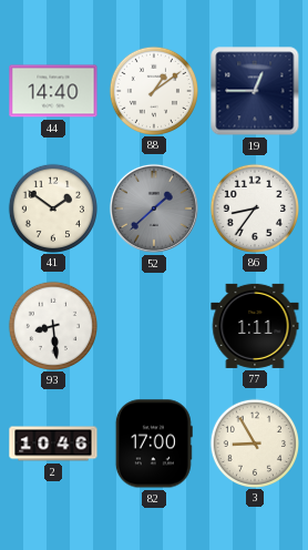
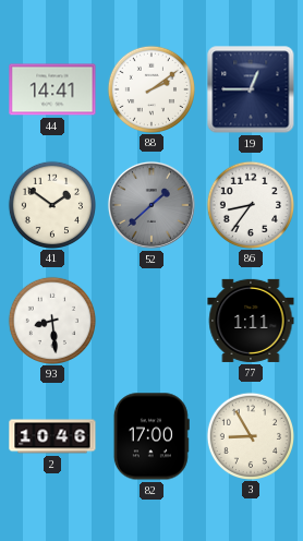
44: 14:40 -> 14:41 (52, 89)
88: 1:09 -> 2:09 (150, 88)
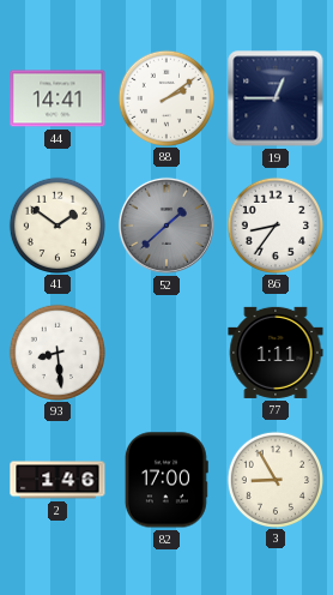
2: 10:46 -> 1:46 (57, 480)
